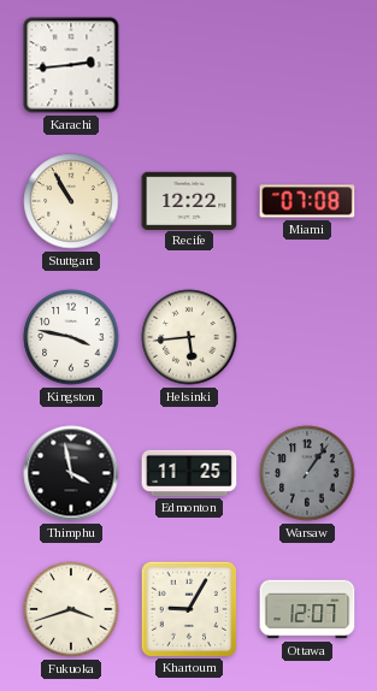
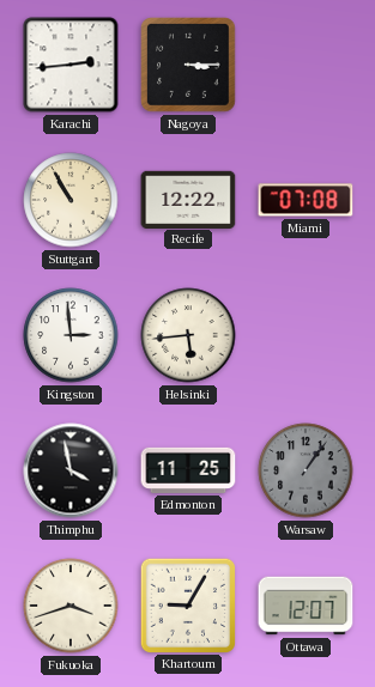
Nagoya: none -> 3:15 (189, 66)
Kingston: 3:47 -> 2:59 (71, 335)
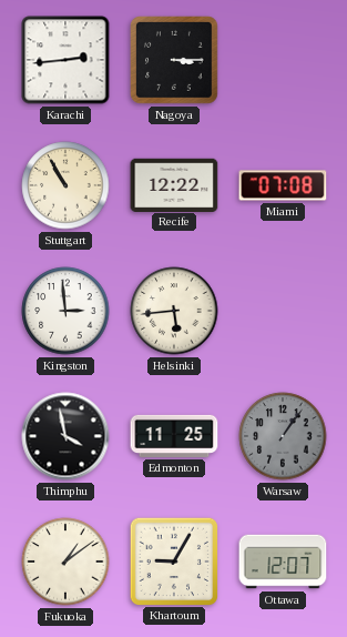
Fukuoka: 3:42 -> 1:09 (65, 562)
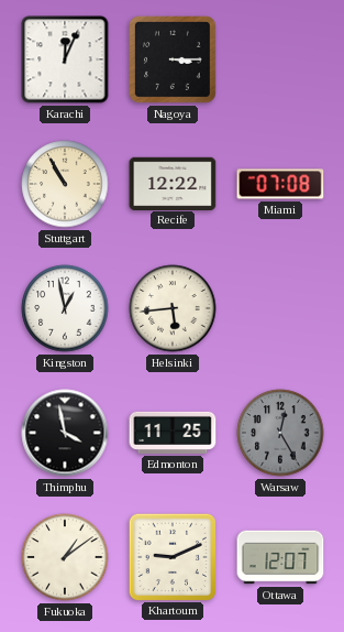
Karachi: 2:44 -> 12:04 (65, 59)
Kingston: 2:59 -> 12:58 (65, 308)
Warsaw: 1:06 -> 12:25 (280, 433)
Khartoum: 9:05 -> 9:11 (171, 556)
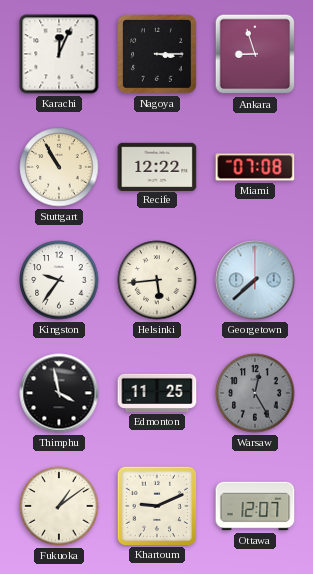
Ankara: none -> 8:57 (255, 54)
Kingston: 12:58 -> 9:36 (59, 280)
Georgetown: none -> 7:38 (255, 280)
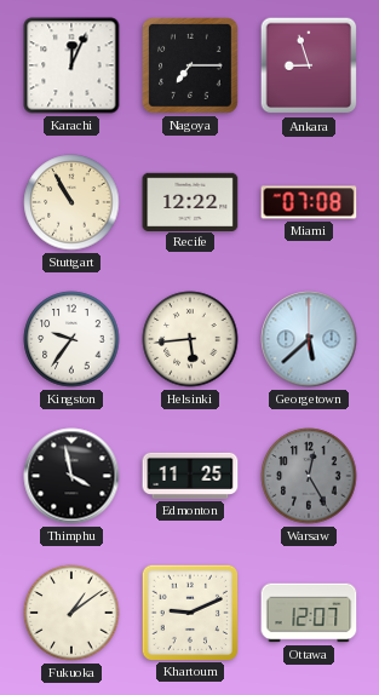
Nagoya: 3:15 -> 7:15 (191, 67)
Georgetown: 7:38 -> 5:38 (309, 339)
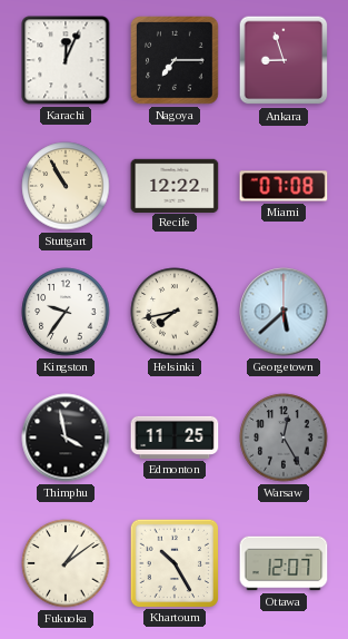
Helsinki: 5:44 -> 7:43 (175, 312)
Khartoum: 9:11 -> 10:25 (173, 562)
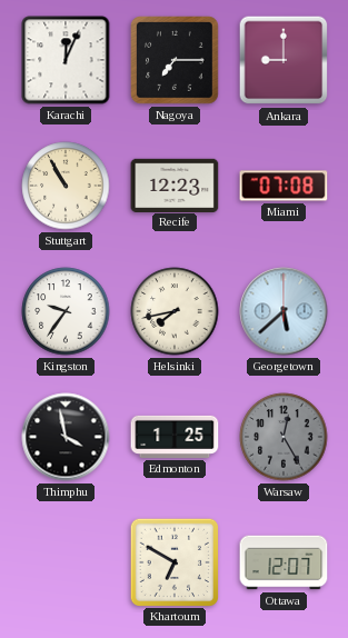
Ankara: 8:57 -> 9:00 (284, 60)
Recife: 12:22 -> 12:23 (175, 185)
Edmonton: 11:25 -> 1:25 (175, 437)
Fukuoka: 1:09 -> none (66, 563)
Khartoum: 10:25 -> 6:50 (173, 561)
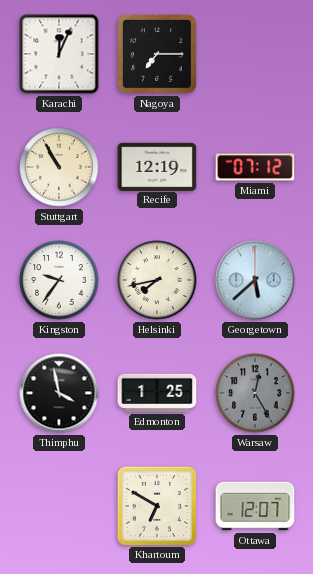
Ankara: 9:00 -> none (284, 60)
Recife: 12:23 -> 12:19 (157, 166)
Miami: 07:08 -> 07:12 (255, 167)
